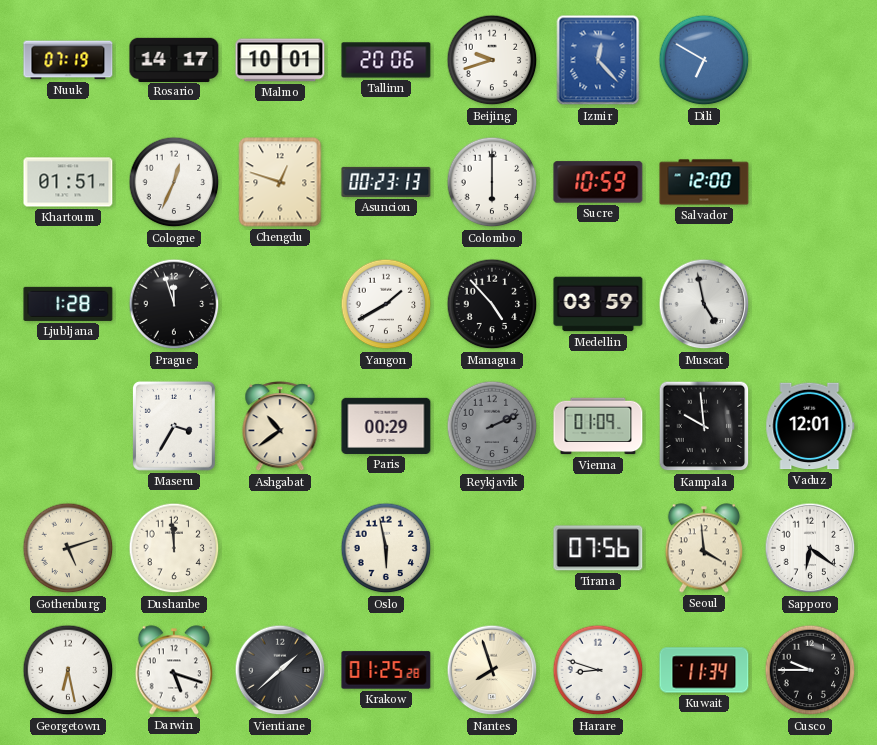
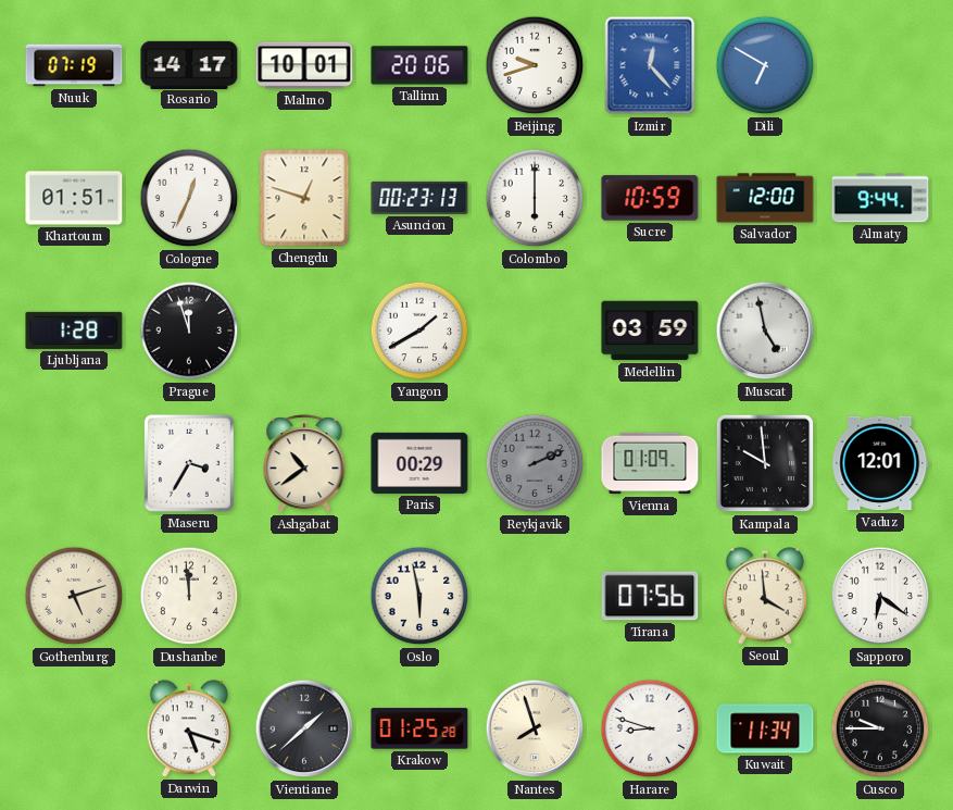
Almaty: none -> 9:44 (880, 198)
Managua: 4:53 -> none (492, 304)
Georgetown: 6:28 -> none (68, 670)
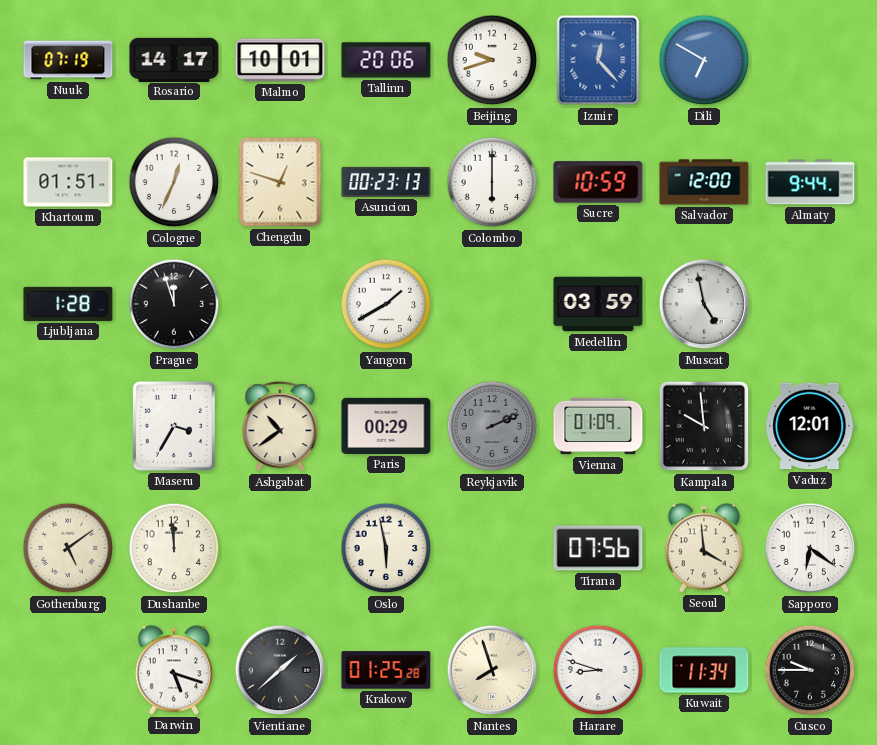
Gothenburg: 5:12 -> 5:09 (68, 548)
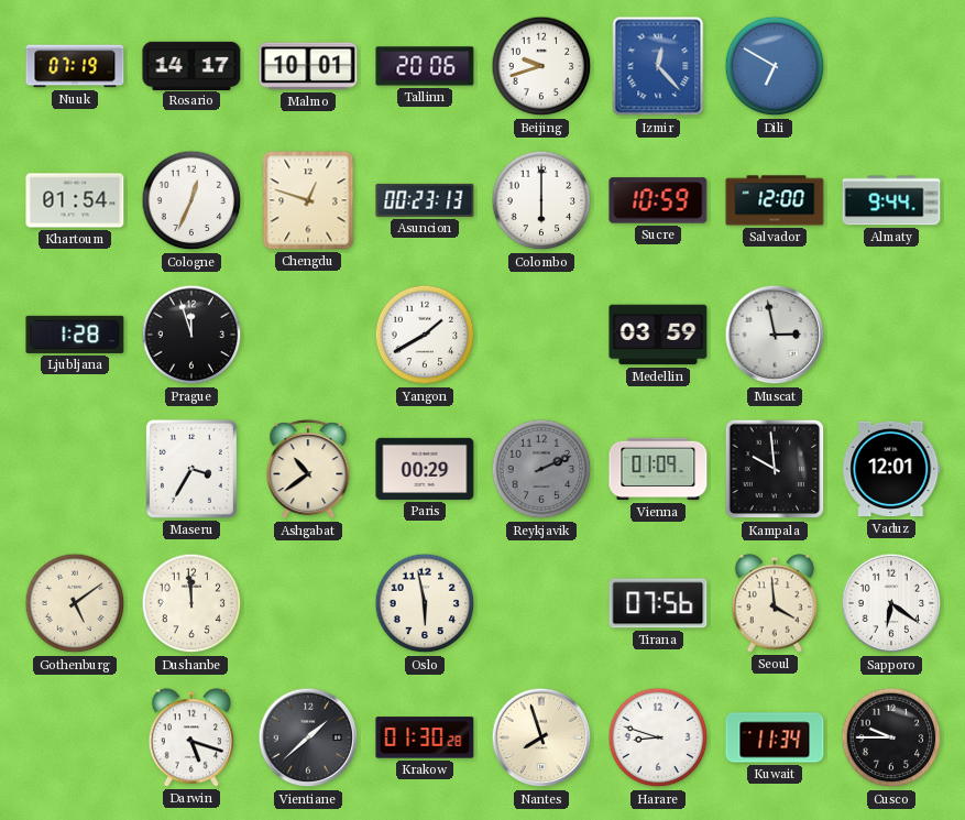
Khartoum: 01:51 -> 01:54 (75, 200)
Muscat: 4:58 -> 2:58 (775, 335)
Krakow: 01:25 -> 01:30 (425, 737)
